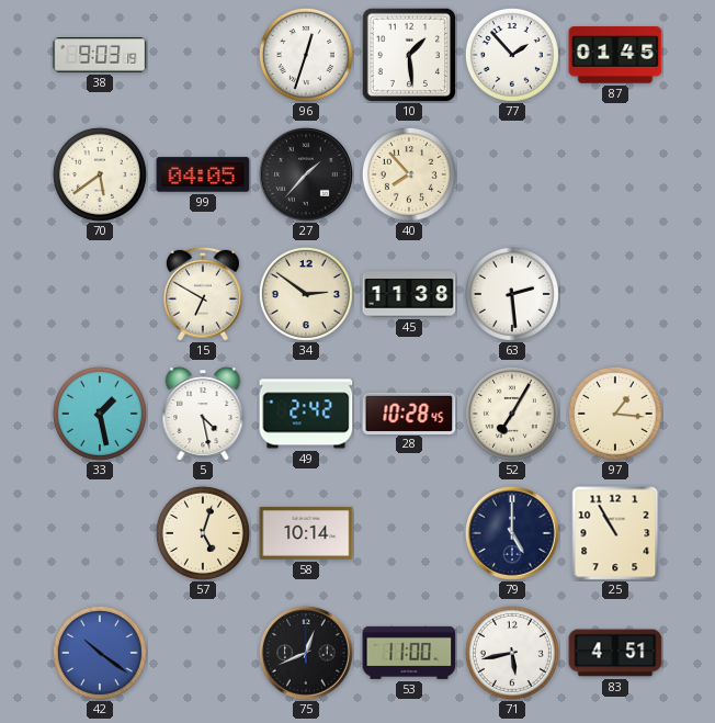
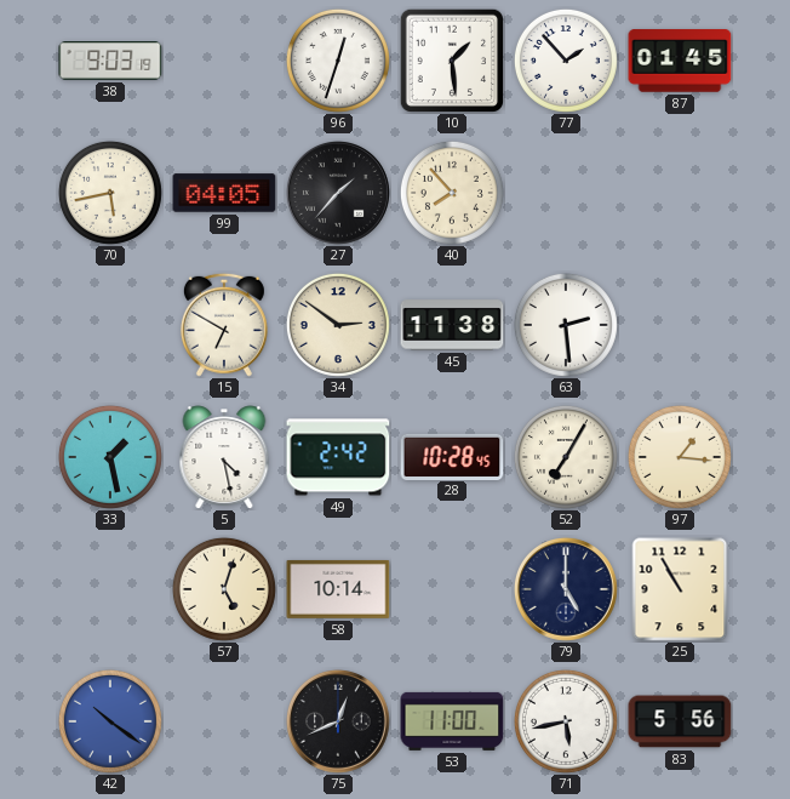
70: 5:39 -> 5:43 (110, 193)
83: 4:51 -> 5:56 (680, 721)
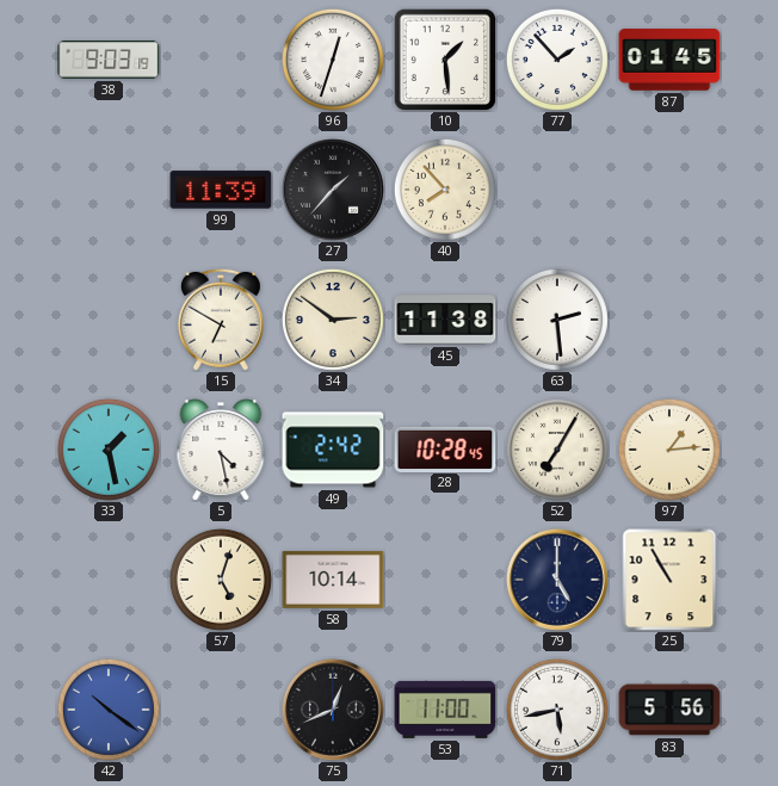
70: 5:43 -> none (110, 193)
99: 04:05 -> 11:39 (221, 190)
97: 1:16 -> 1:14 (669, 450)
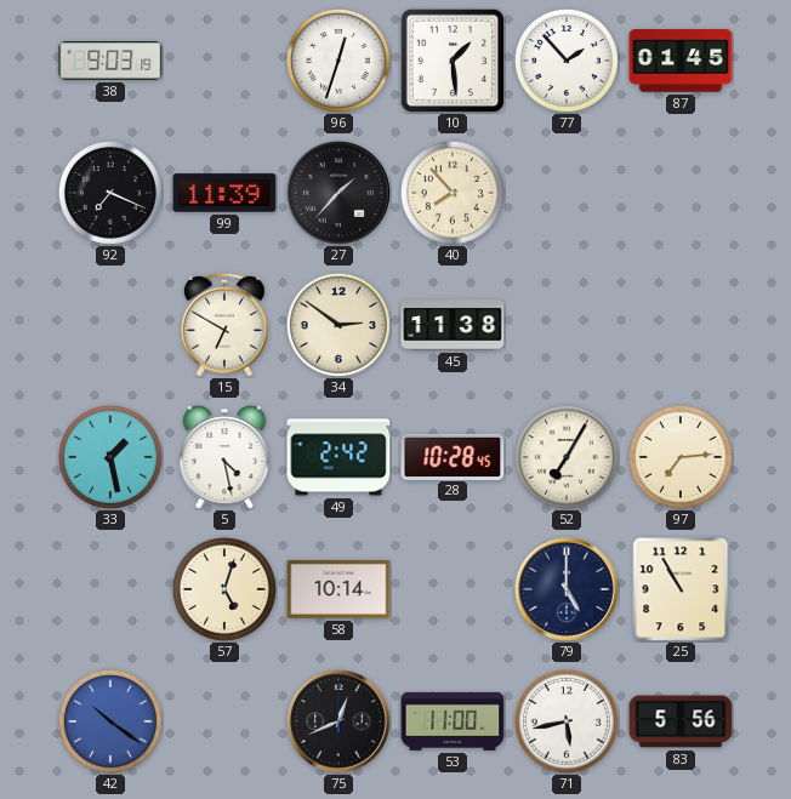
92: none -> 7:19 (110, 193)
63: 2:29 -> none (557, 320)
97: 1:14 -> 7:14 (681, 457)
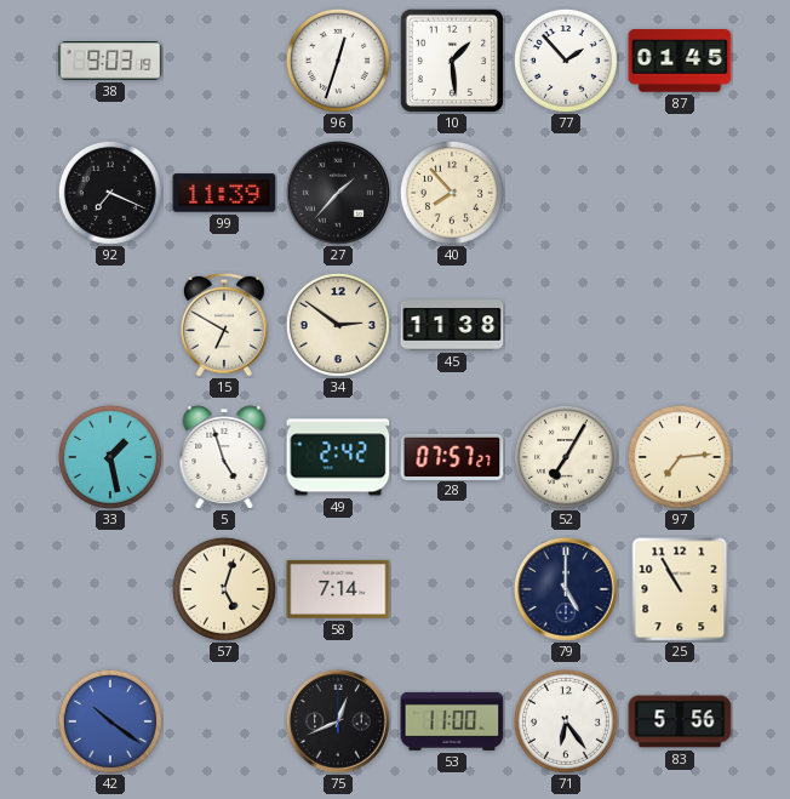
5: 4:28 -> 4:57 (224, 457)
28: 10:28 -> 07:57 (452, 456)
58: 10:14 -> 7:14 (338, 589)
71: 5:43 -> 6:24 (566, 721)
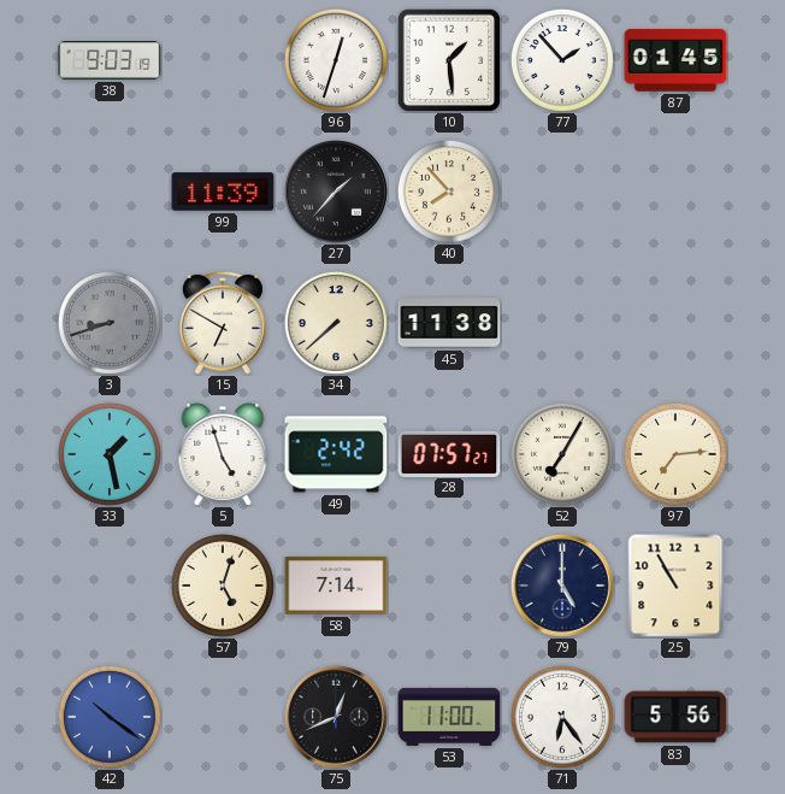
92: 7:19 -> none (110, 193)
3: none -> 8:42 (110, 323)
34: 2:51 -> 7:38 (336, 323)
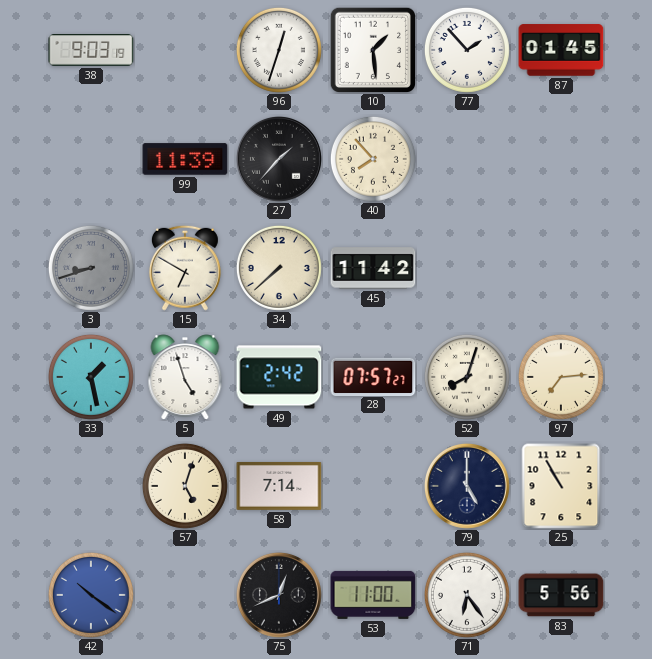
45: 11:38 -> 11:42 (373, 268)
52: 7:05 -> 8:03 (467, 377)
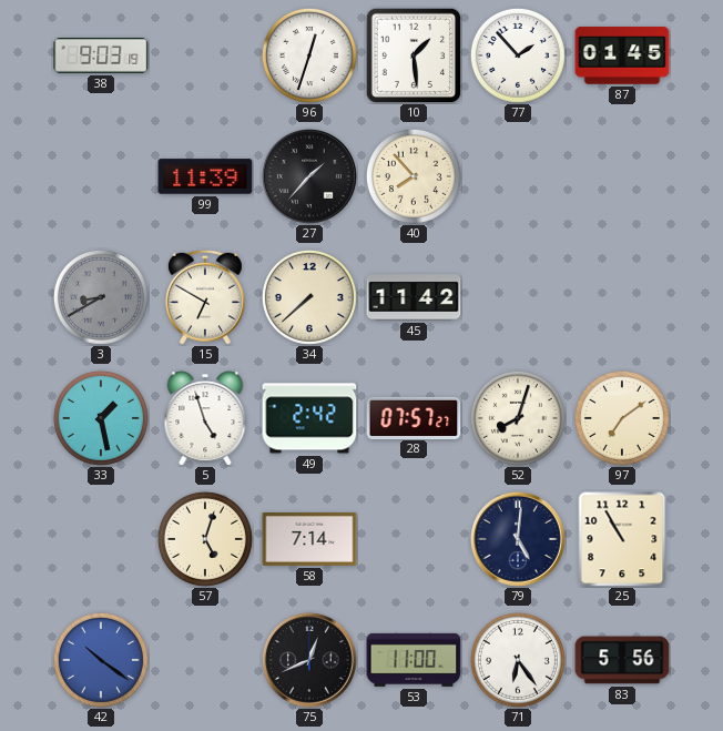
3: 8:42 -> 8:40 (101, 297)
97: 7:14 -> 7:09 (622, 418)
79: 5:00 -> 5:01 (518, 539)
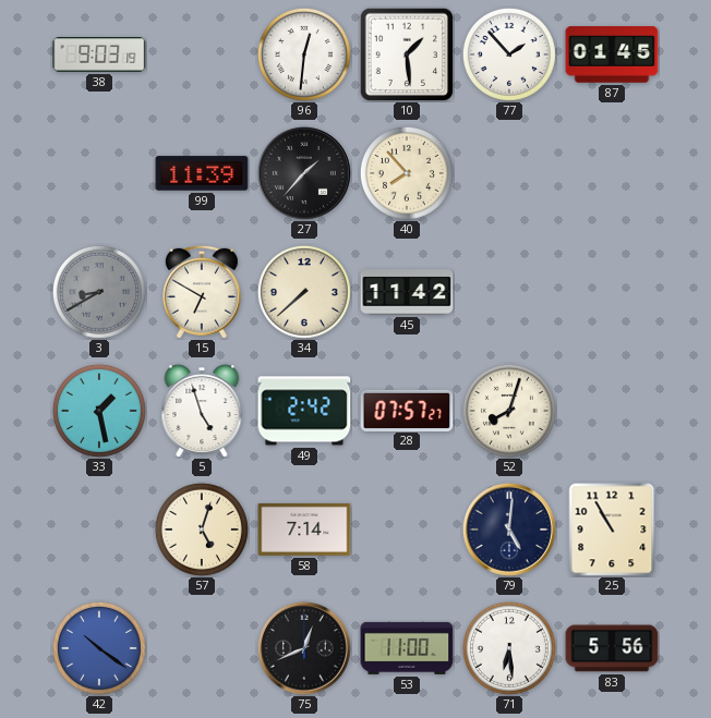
96: 12:33 -> 12:31 (304, 54)
97: 7:09 -> none (622, 418)
71: 6:24 -> 6:29 (509, 648)
